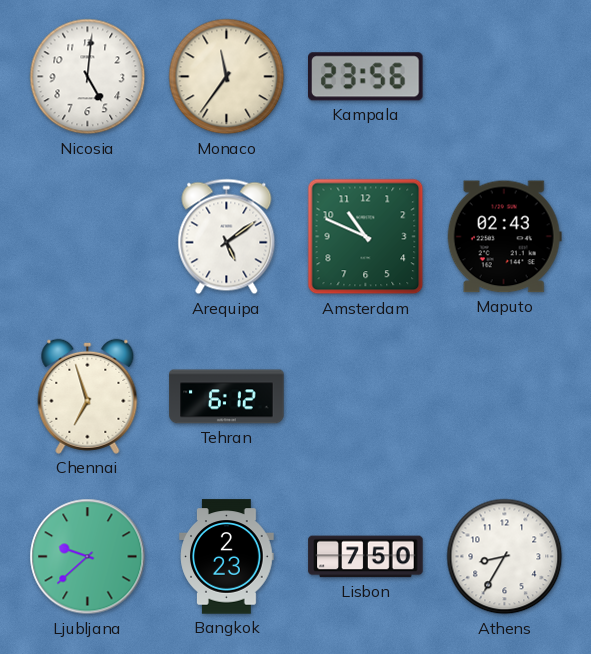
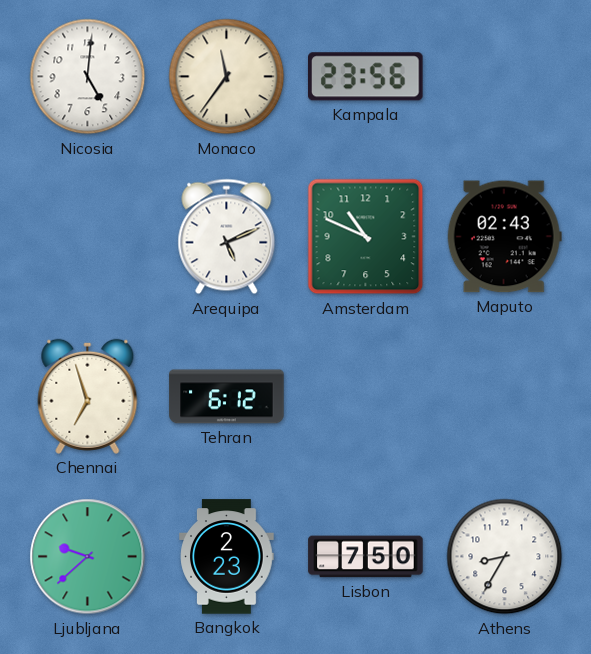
Arequipa: 5:09 -> 5:11 (227, 237)
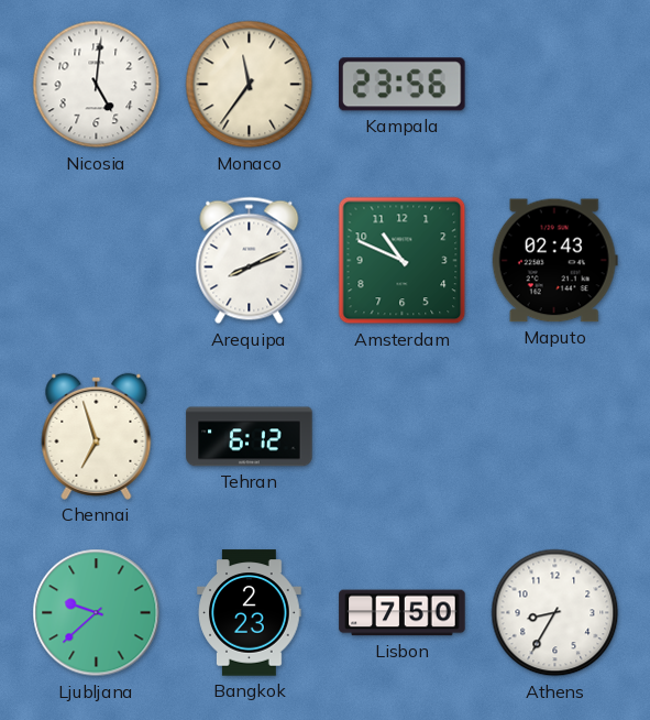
Arequipa: 5:11 -> 8:11 (250, 261)
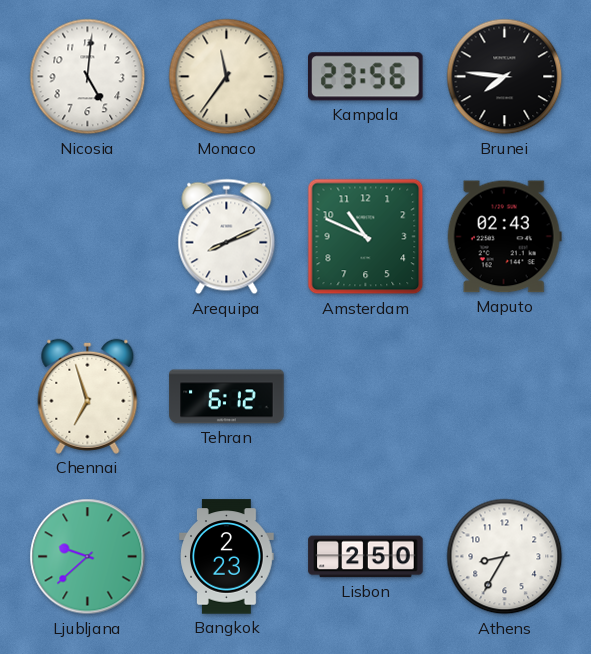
Brunei: none -> 7:46 (505, 77)
Lisbon: 7:50 -> 2:50 (366, 557)
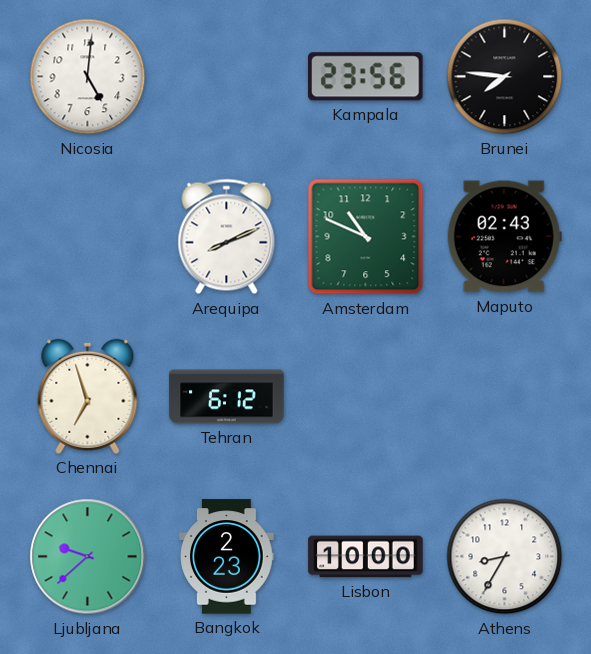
Monaco: 11:36 -> none (227, 77)
Lisbon: 2:50 -> 10:00 (366, 557)
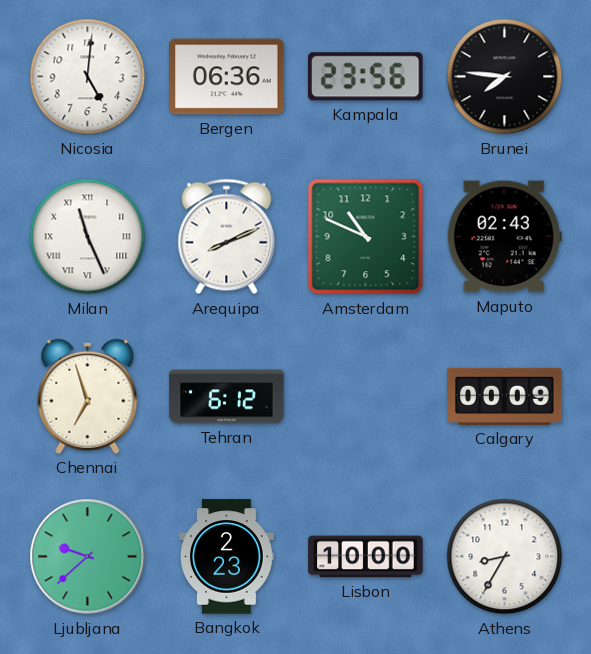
Bergen: none -> 06:36 (227, 77)
Milan: none -> 11:26 (88, 237)
Calgary: none -> 00:09 (505, 396)
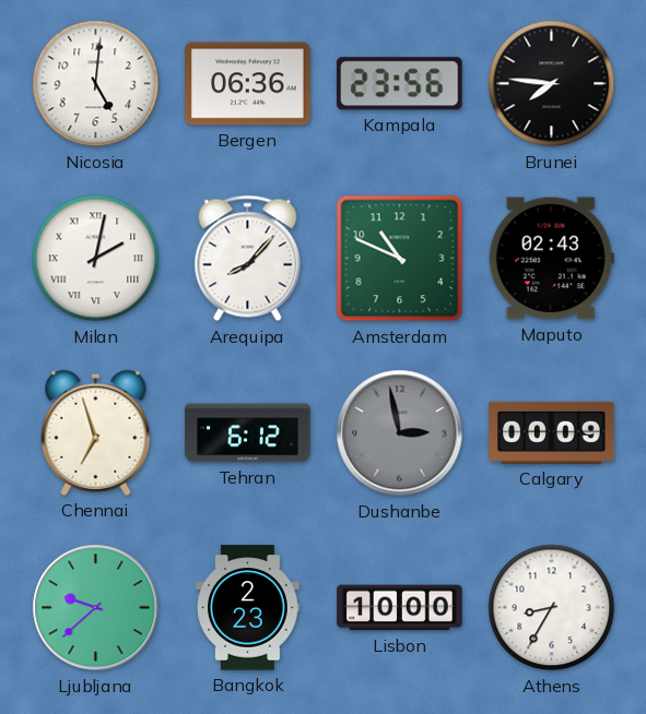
Milan: 11:26 -> 2:02 (96, 259)
Arequipa: 8:11 -> 8:07 (248, 259)
Dushanbe: none -> 2:58 (400, 433)
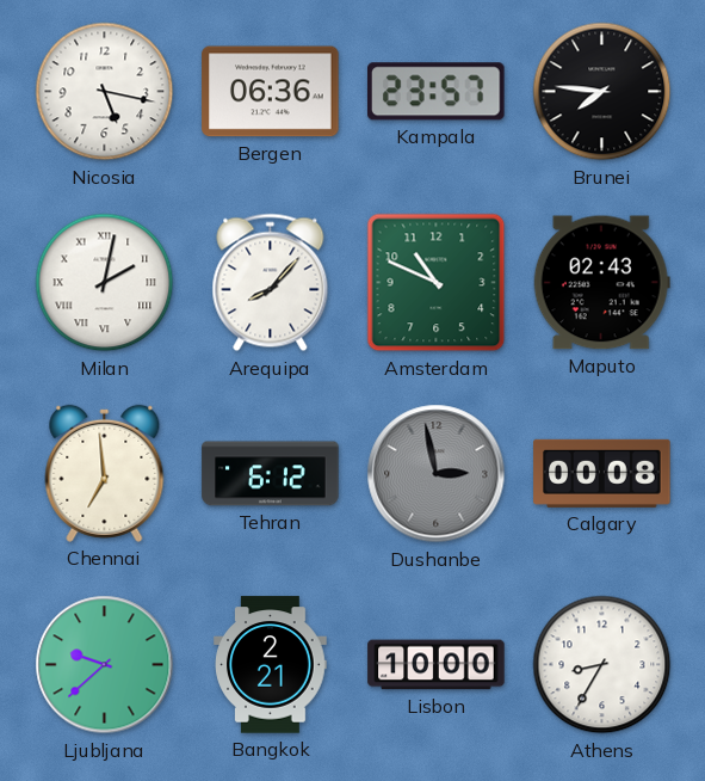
Nicosia: 5:01 -> 5:17 (105, 92)
Kampala: 23:56 -> 23:57 (437, 92)
Chennai: 6:57 -> 6:59 (105, 473)
Calgary: 00:09 -> 00:08 (602, 473)
Bangkok: 2:23 -> 2:21 (271, 665)
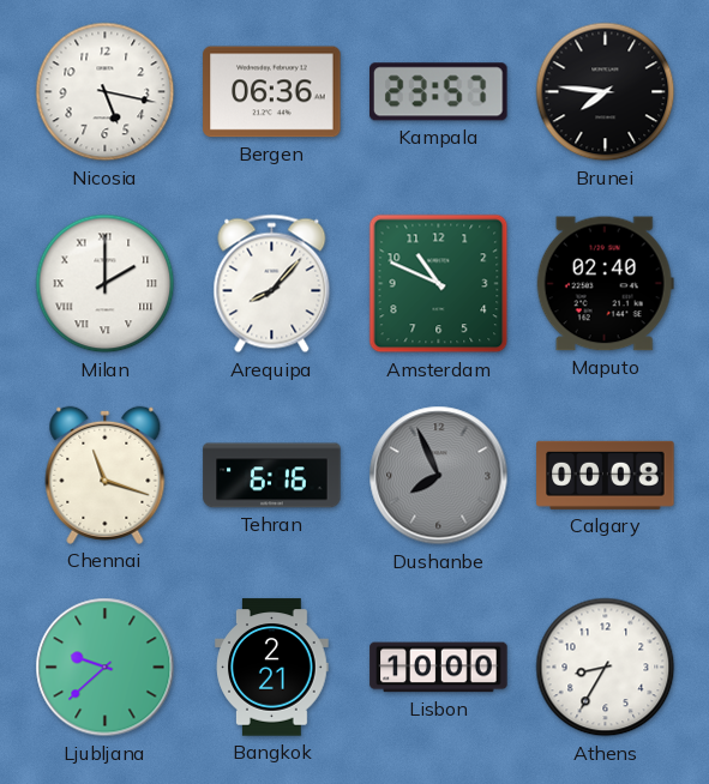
Milan: 2:02 -> 2:00 (106, 284)
Maputo: 02:43 -> 02:40 (605, 284)
Chennai: 6:59 -> 11:18 (106, 475)
Tehran: 6:12 -> 6:16 (272, 476)
Dushanbe: 2:58 -> 7:56 (439, 476)
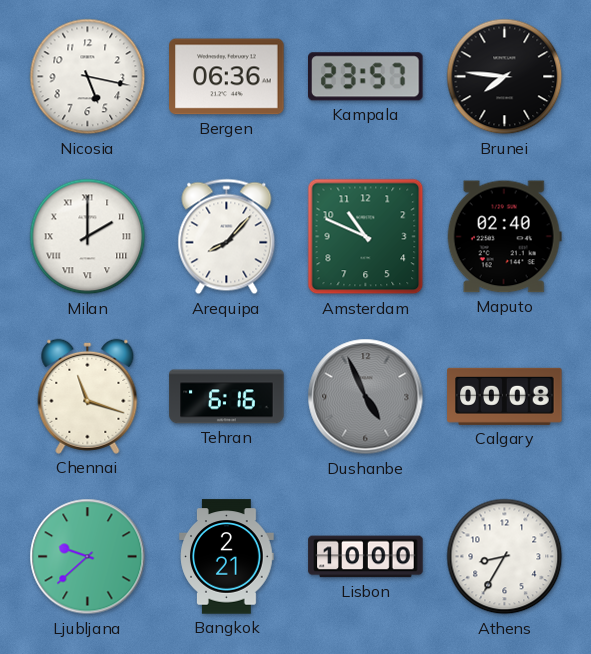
Dushanbe: 7:56 -> 4:56 (366, 397)
